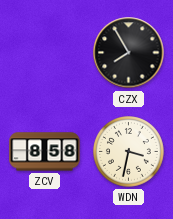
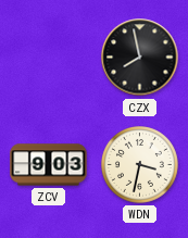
CZX: 7:55 -> 7:58 (140, 58)
ZCV: 8:58 -> 9:03 (49, 165)
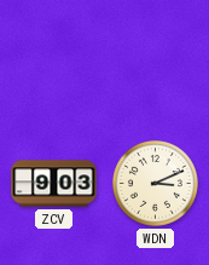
CZX: 7:58 -> none (140, 58)
WDN: 3:32 -> 3:11 (156, 184)
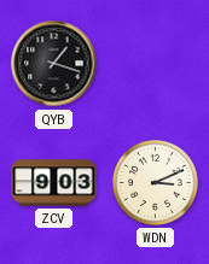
QYB: none -> 1:18 (54, 64)
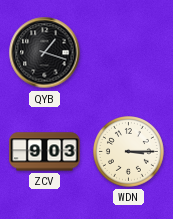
WDN: 3:11 -> 3:15 (129, 152)
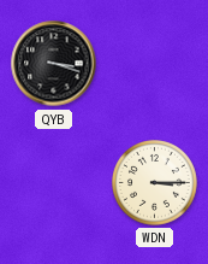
QYB: 1:18 -> 3:18 (54, 64)
ZCV: 9:03 -> none (45, 152)
